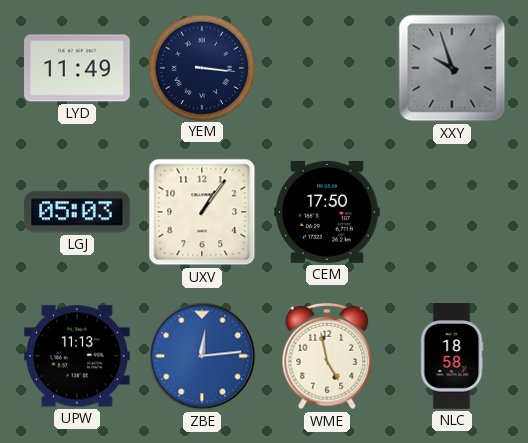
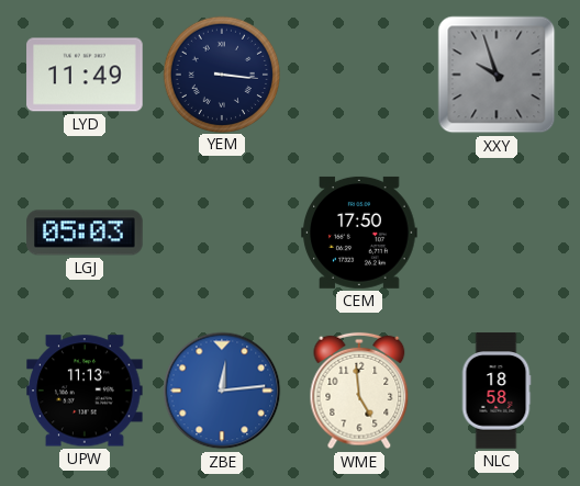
UXV: 1:06 -> none (202, 212)
WME: 4:58 -> 4:59 (359, 391)
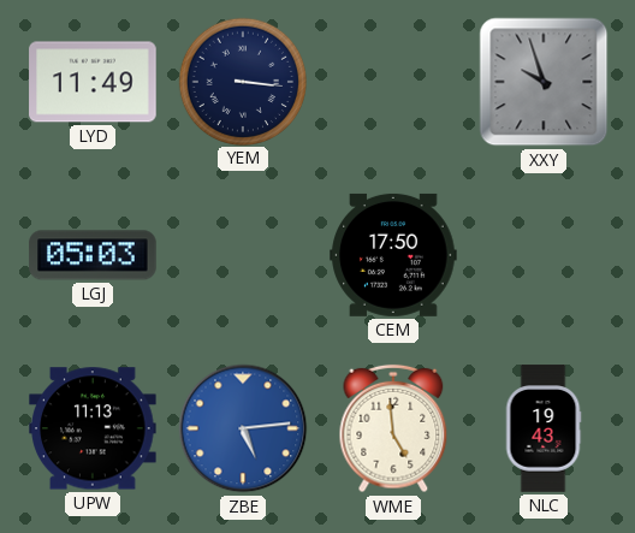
ZBE: 12:14 -> 5:14 (243, 428)
NLC: 18:58 -> 19:43 (544, 428)
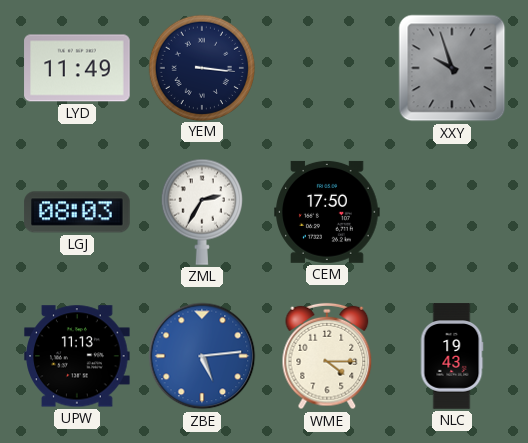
LGJ: 05:03 -> 08:03 (77, 212)
ZML: none -> 2:35 (202, 212)
WME: 4:59 -> 4:15 (327, 356)
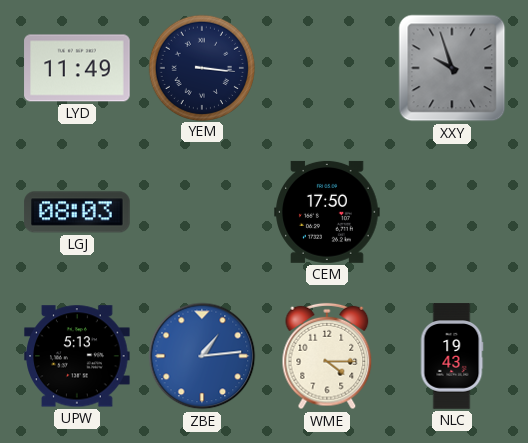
ZML: 2:35 -> none (202, 212)
UPW: 11:13 -> 5:13 (77, 356)
ZBE: 5:14 -> 1:14 (202, 356)
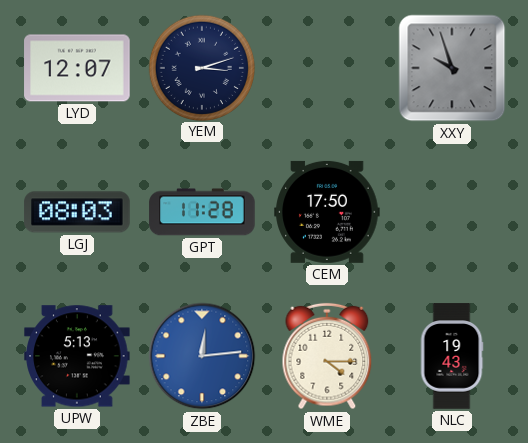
LYD: 11:49 -> 12:07 (77, 68)
YEM: 3:16 -> 3:12 (201, 67)
GPT: none -> 11:28 (202, 212)
ZBE: 1:14 -> 12:14 (202, 356)
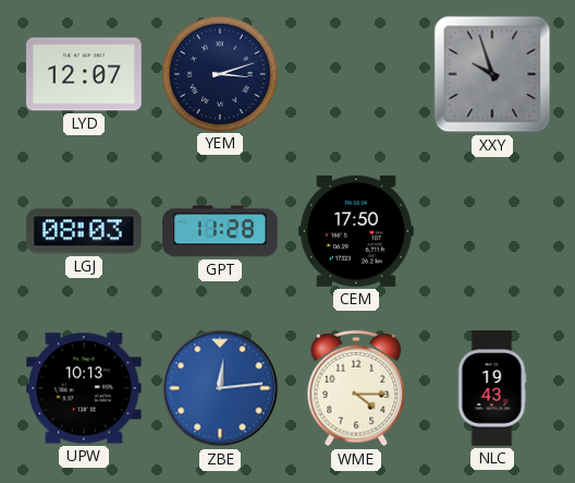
UPW: 5:13 -> 10:13 (84, 388)
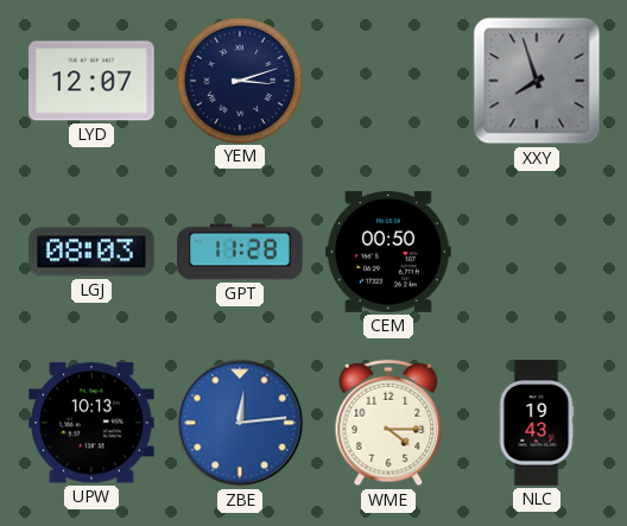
XXY: 9:57 -> 7:57 (537, 81)
CEM: 17:50 -> 00:50 (388, 252)
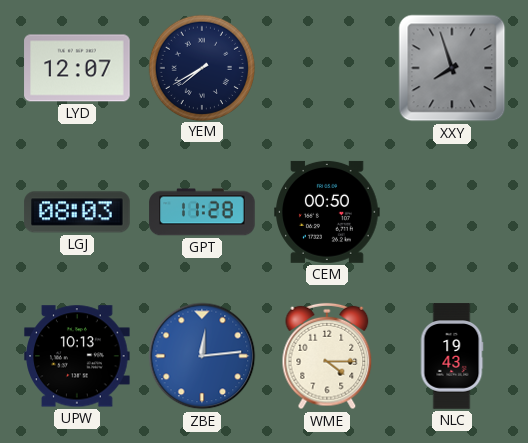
YEM: 3:12 -> 7:40 (201, 67)
